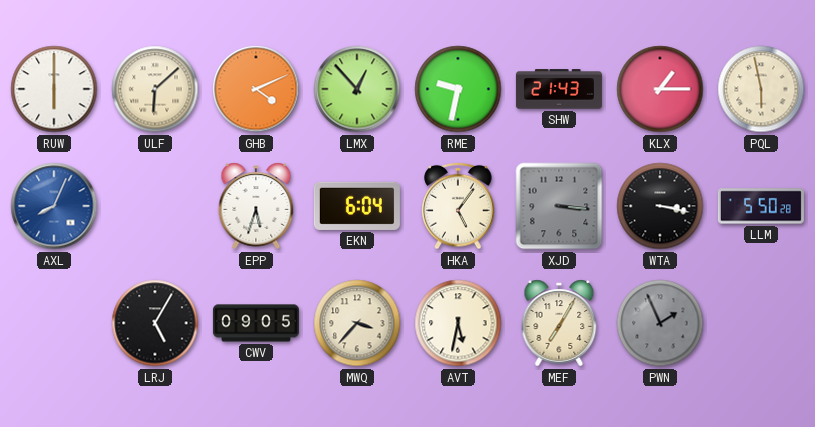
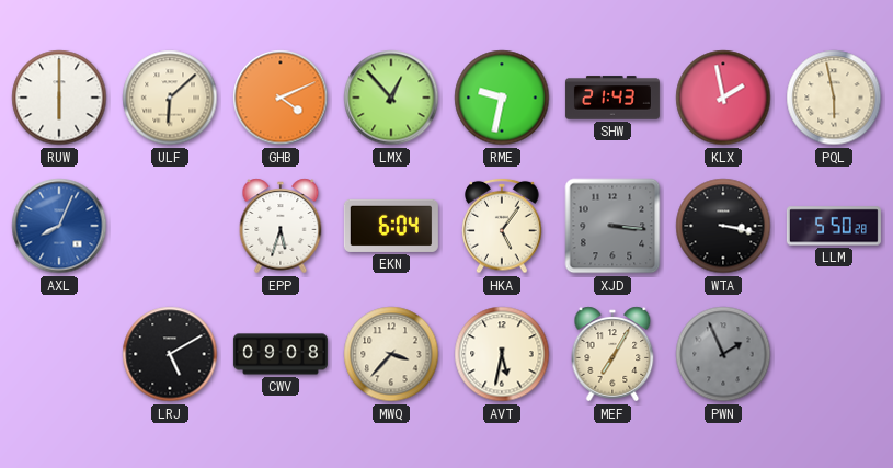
KLX: 1:15 -> 1:58 (723, 98)
LRJ: 5:05 -> 5:10 (170, 354)
CWV: 09:05 -> 09:08 (281, 354)
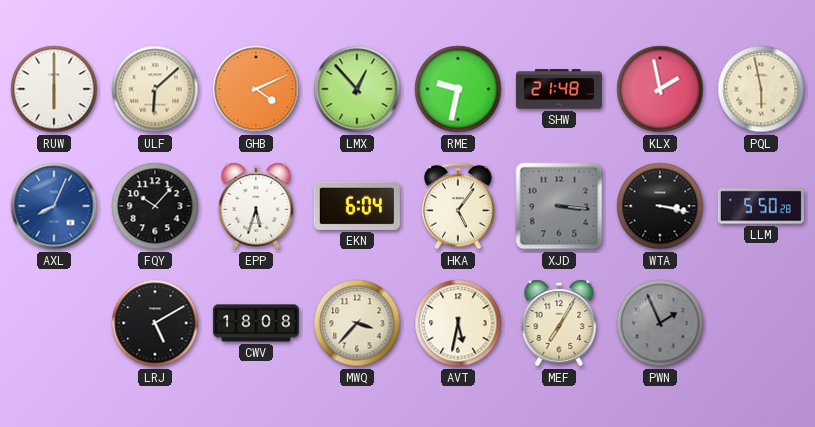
SHW: 21:43 -> 21:48 (559, 89)
FQY: none -> 10:07 (155, 206)
CWV: 09:08 -> 18:08 (256, 323)
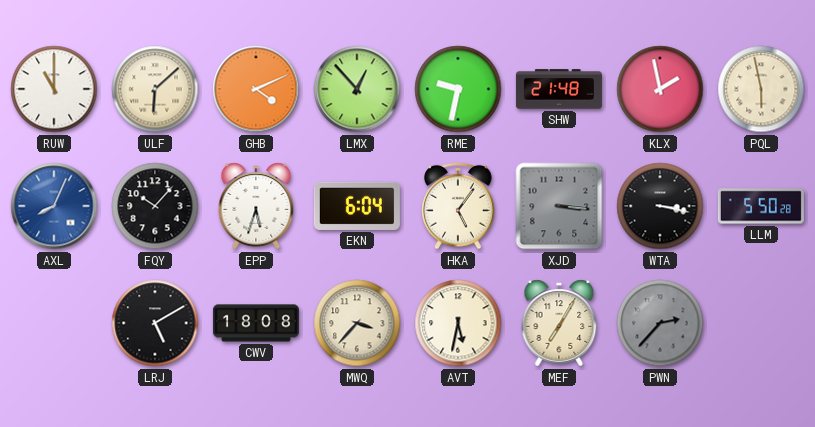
RUW: 6:00 -> 11:00 (54, 89)
PWN: 1:56 -> 2:37 (660, 323)
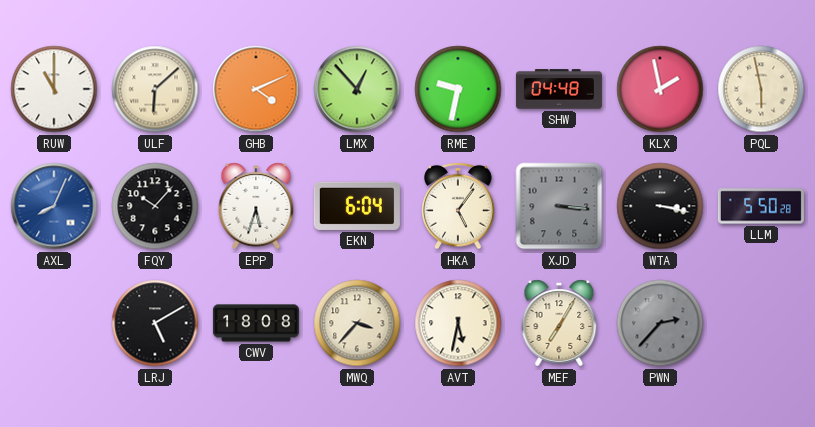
SHW: 21:48 -> 04:48 (559, 89)
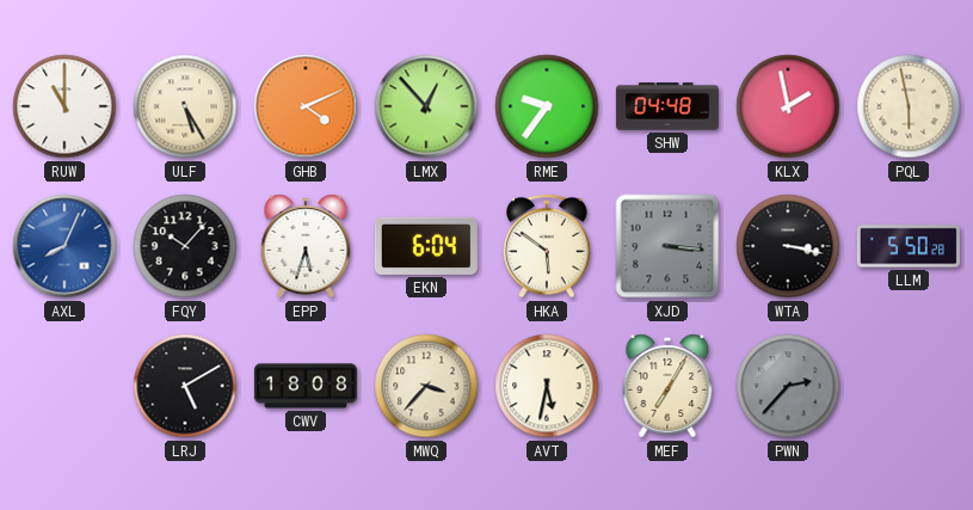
ULF: 6:08 -> 5:25 (185, 106)
RME: 9:32 -> 9:36 (547, 106)
HKA: 5:06 -> 5:51 (547, 246)
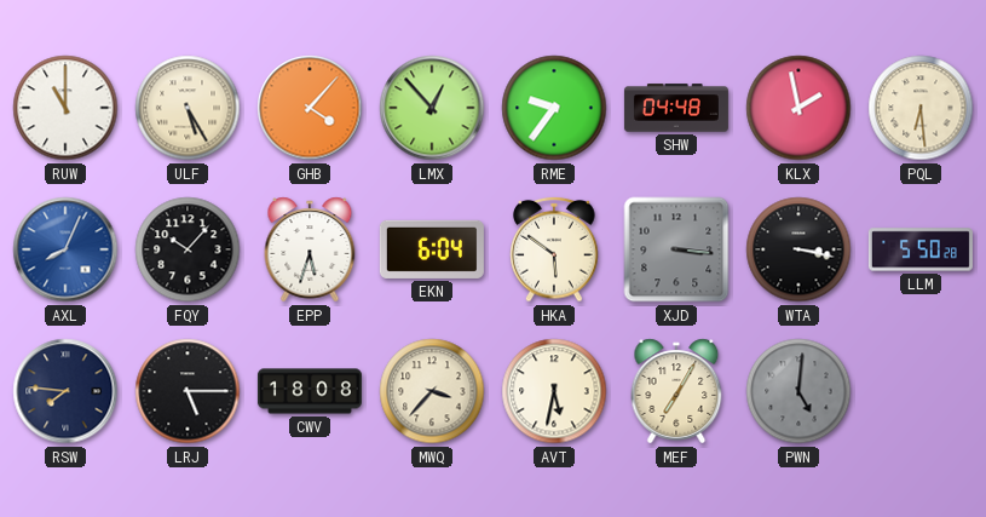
GHB: 4:11 -> 4:07 (310, 108)
PQL: 5:58 -> 6:29 (921, 108)
RSW: none -> 7:46 (65, 391)
LRJ: 5:10 -> 5:15 (188, 391)
PWN: 2:37 -> 5:01 (798, 391)
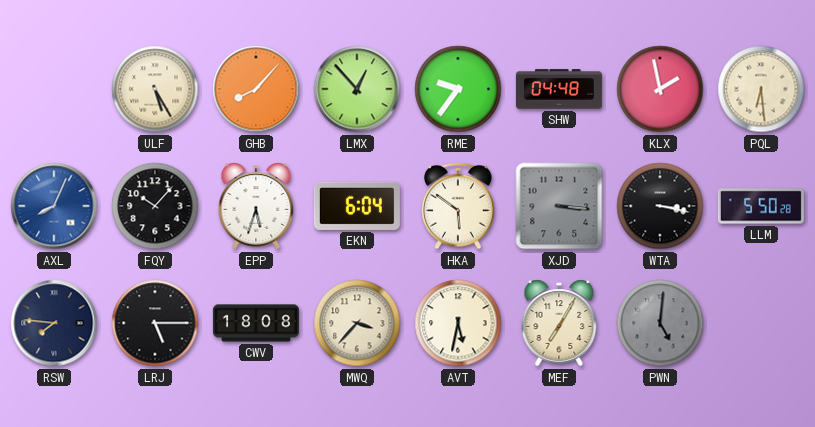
RUW: 11:00 -> none (65, 108)
GHB: 4:07 -> 8:07 (256, 89)
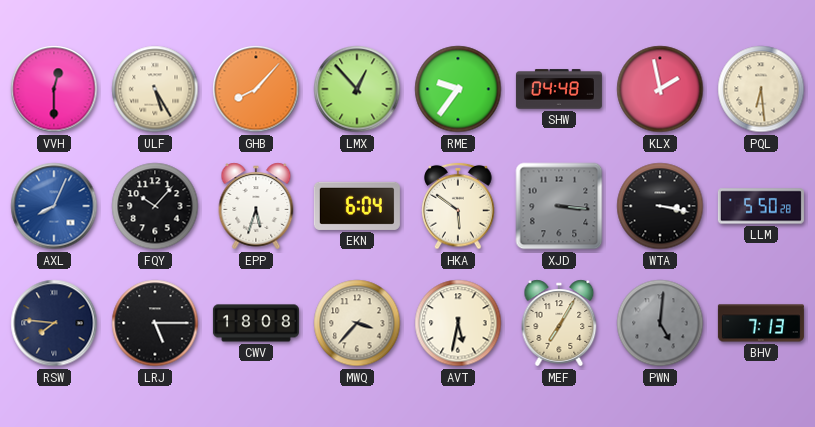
VVH: none -> 12:30 (54, 89)
BHV: none -> 7:13 (761, 323)
